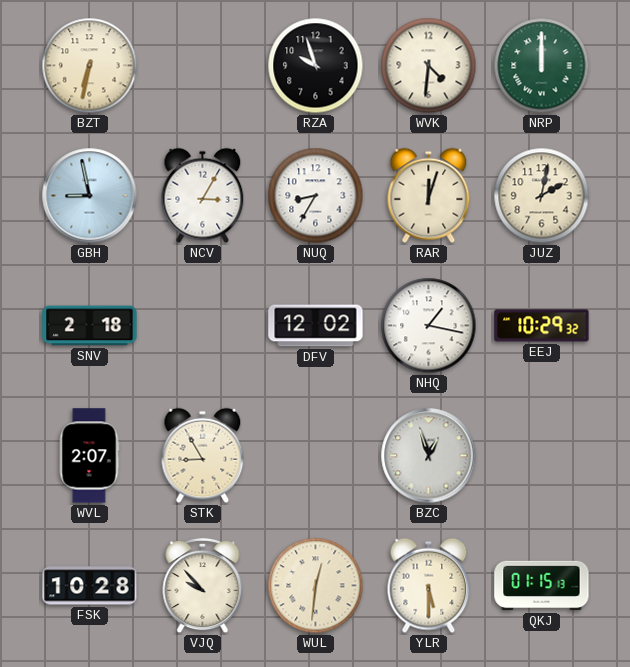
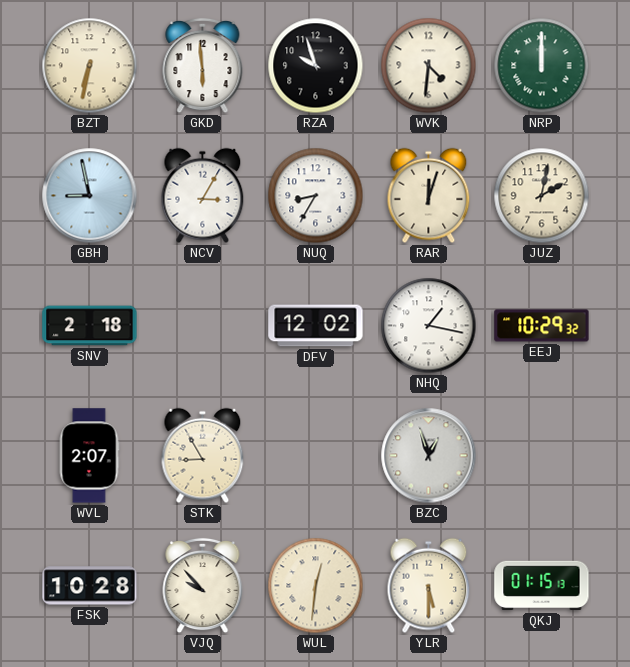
GKD: none -> 5:59 (203, 66)
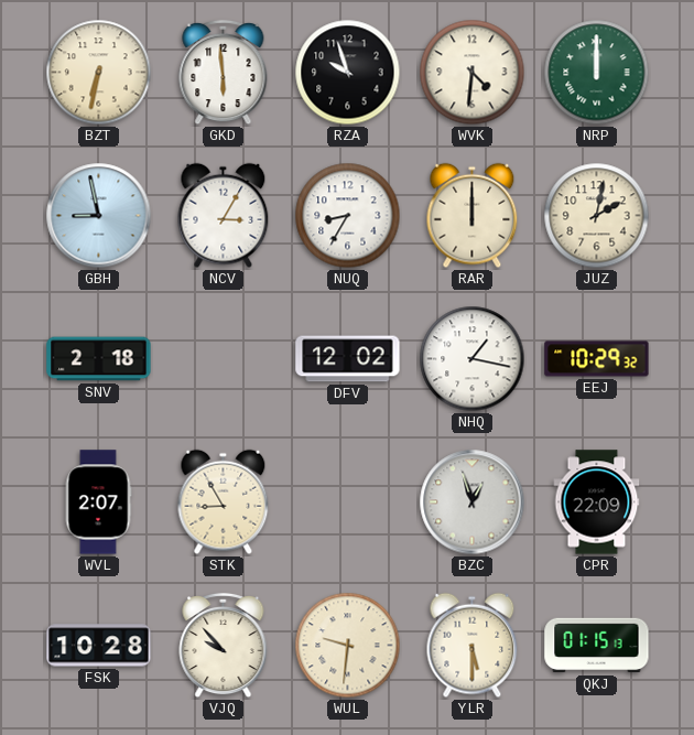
RAR: 12:03 -> 12:00 (473, 216)
CPR: none -> 22:09 (597, 502)
WUL: 12:31 -> 9:31 (348, 646)
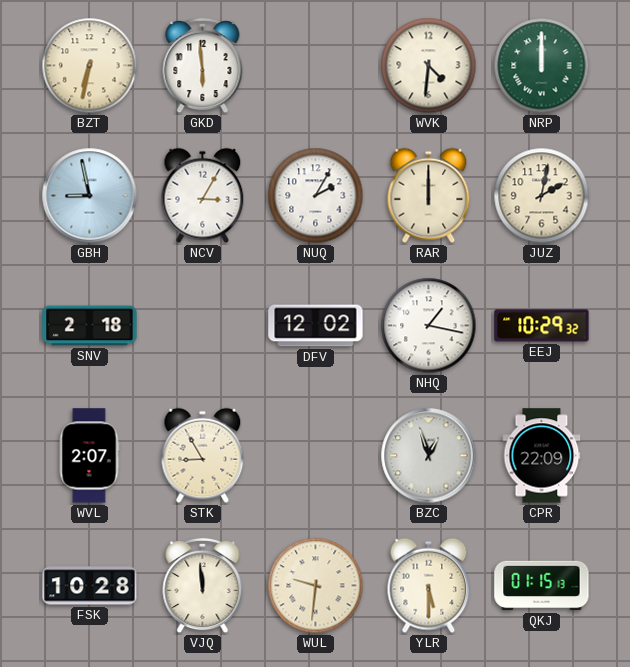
RZA: 9:57 -> none (348, 73)
NUQ: 8:35 -> 2:05 (316, 196)
VJQ: 9:53 -> 11:59 (203, 586)
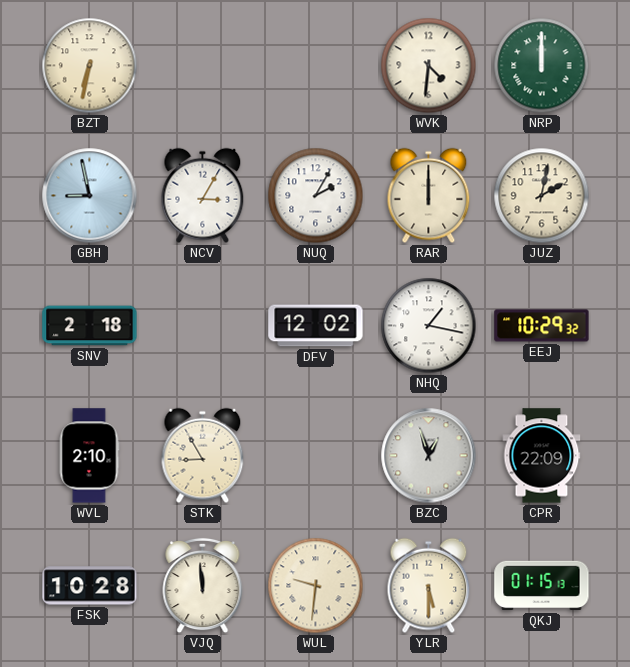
GKD: 5:59 -> none (203, 66)
WVL: 2:07 -> 2:10 (89, 456)
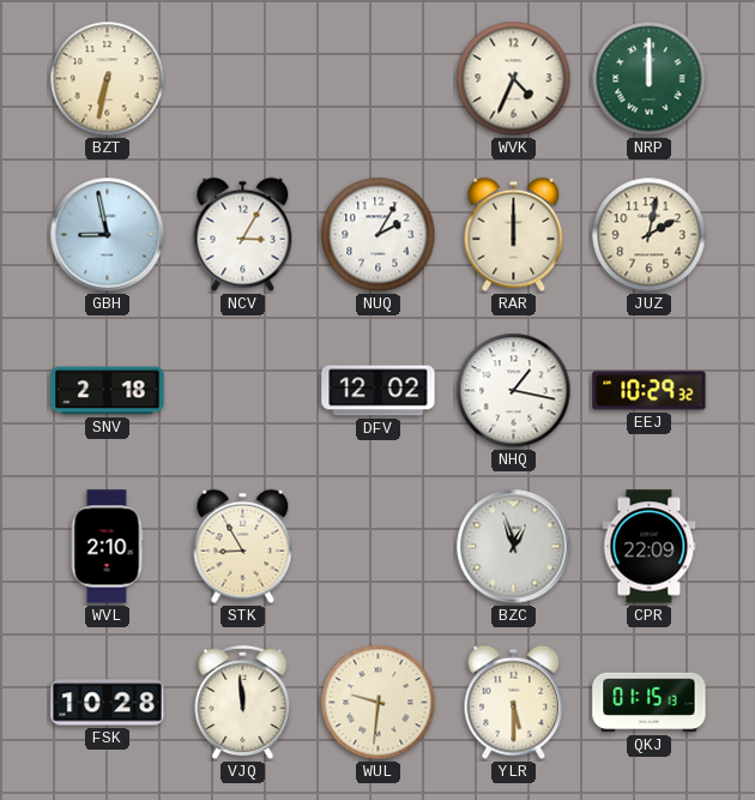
WVK: 4:31 -> 4:34 (514, 79)
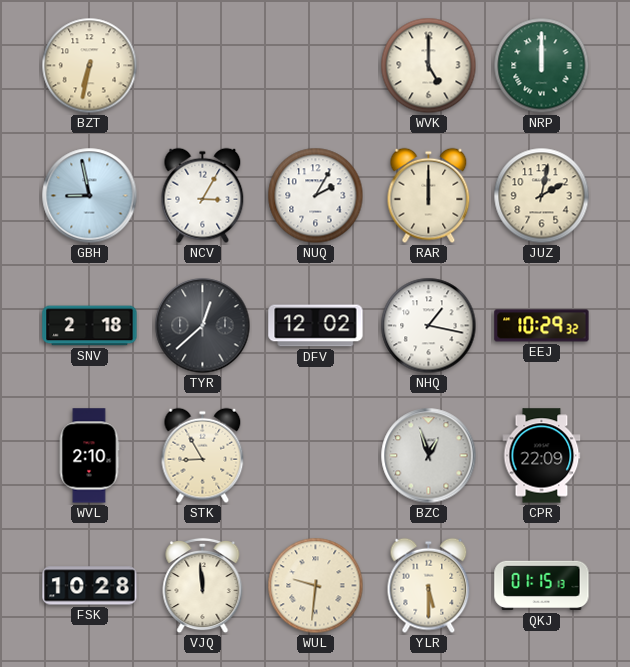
WVK: 4:34 -> 5:00 (429, 66)
TYR: none -> 12:38 (203, 326)
